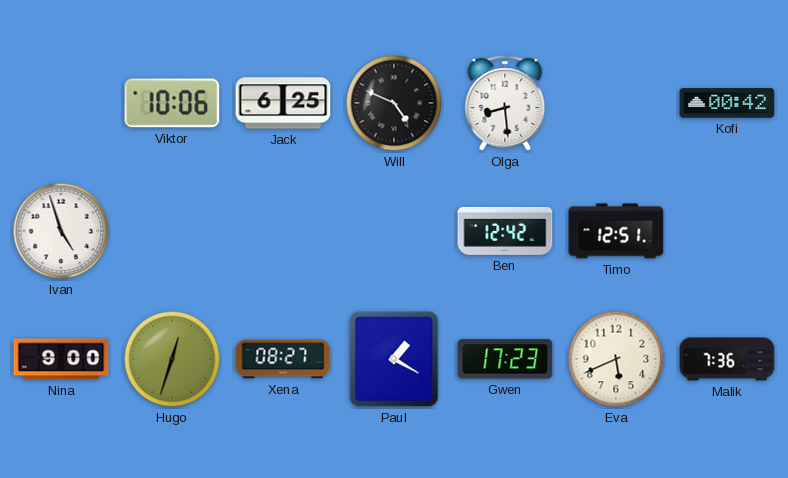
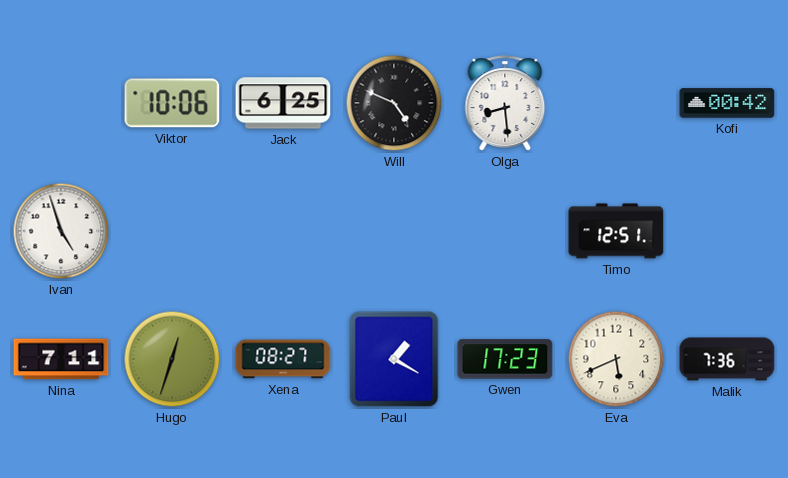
Ben: 12:42 -> none (505, 231)
Nina: 9:00 -> 7:11 (61, 359)
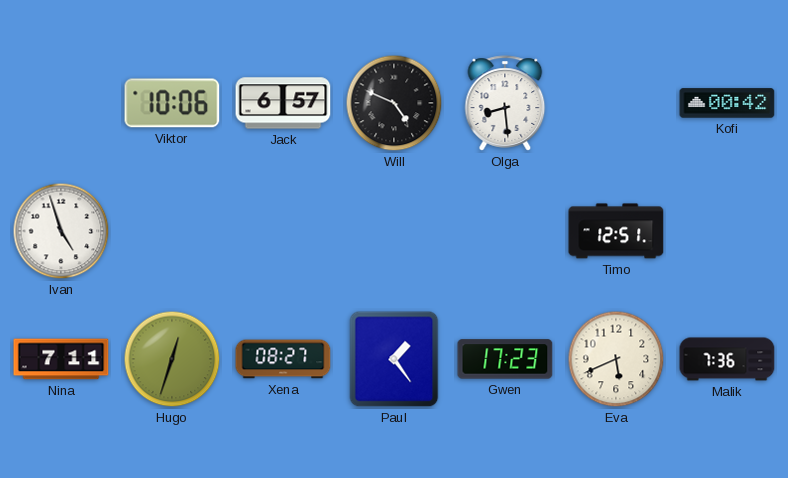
Jack: 6:25 -> 6:57 (283, 103)
Paul: 1:20 -> 1:24 (394, 359)
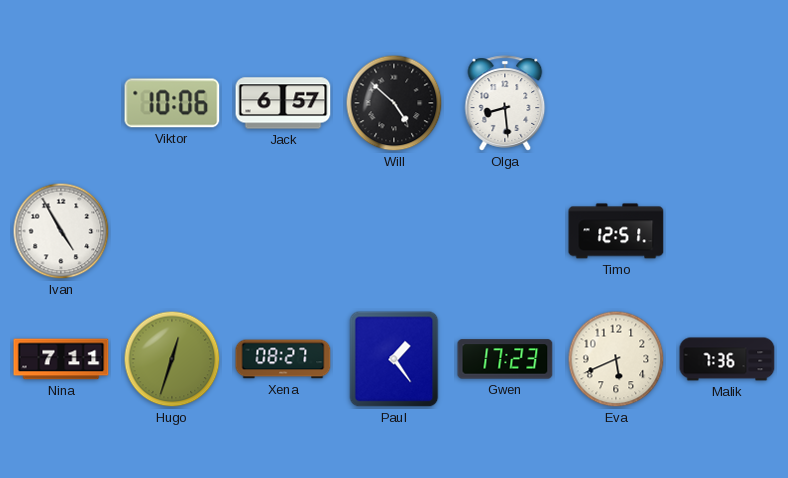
Will: 4:49 -> 4:52 (394, 103)
Kofi: 00:42 -> none (727, 103)
Ivan: 4:57 -> 4:55 (61, 231)
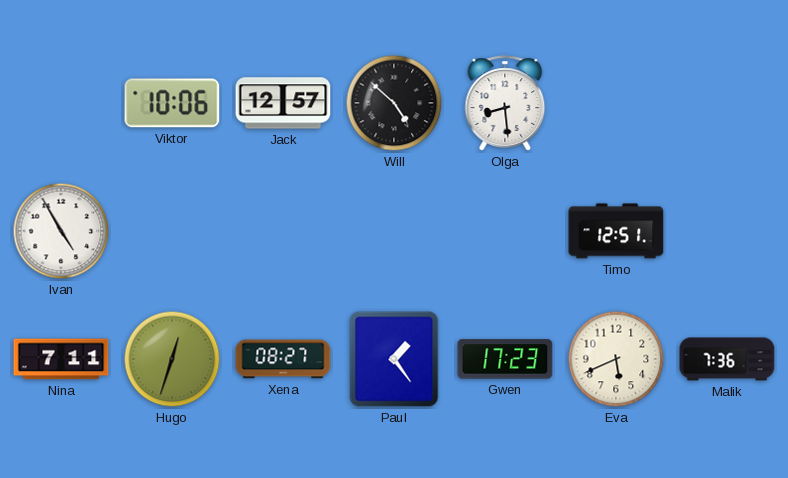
Jack: 6:57 -> 12:57 (283, 103)
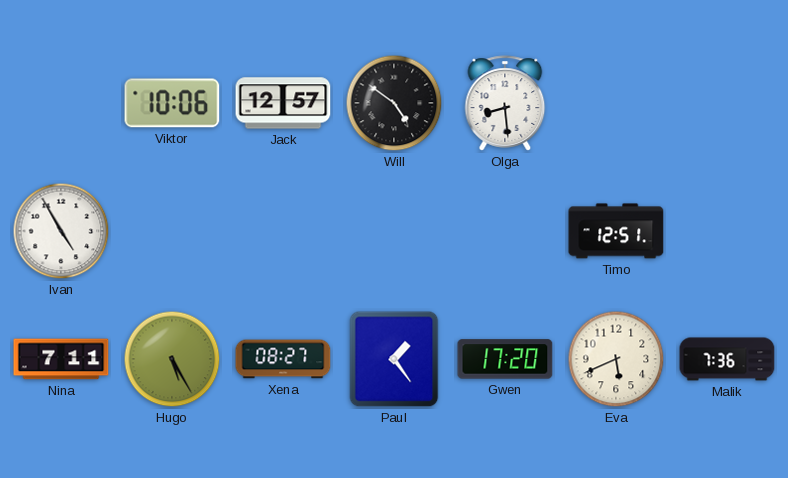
Will: 4:52 -> 4:51 (394, 103)
Hugo: 12:33 -> 5:25 (172, 359)
Gwen: 17:23 -> 17:20 (505, 359)
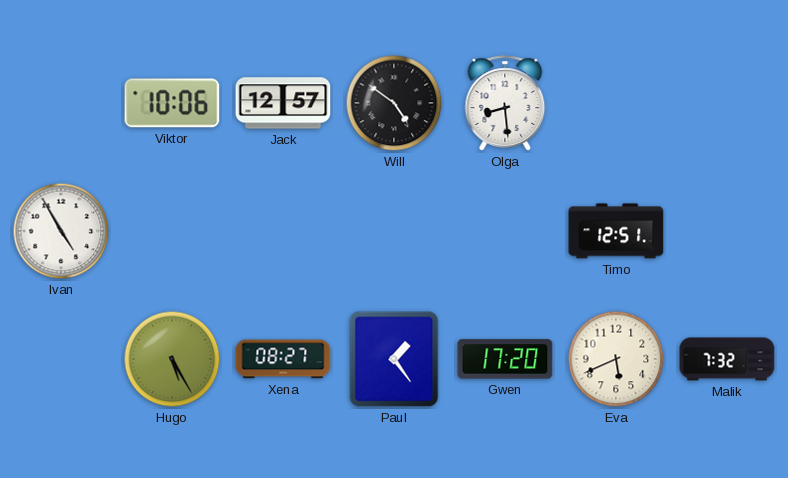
Nina: 7:11 -> none (61, 359)
Malik: 7:36 -> 7:32 (727, 359)
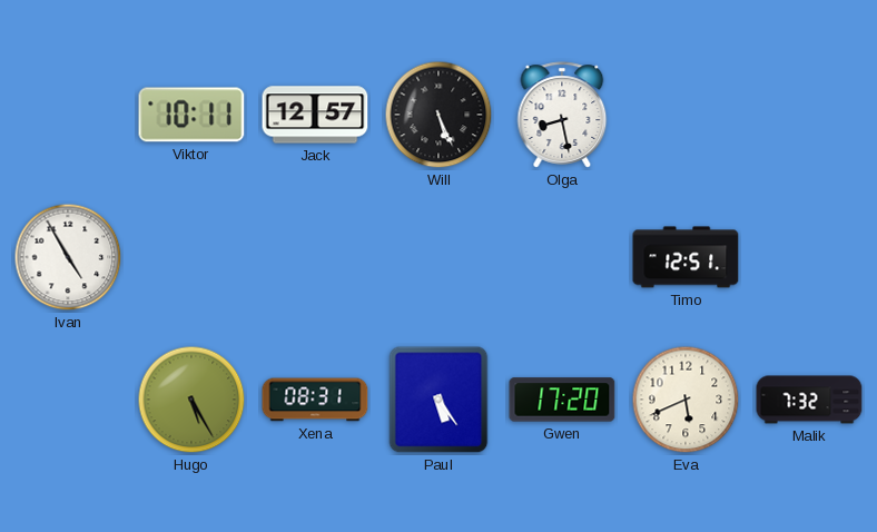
Viktor: 10:06 -> 10:11 (191, 115)
Will: 4:51 -> 5:26 (438, 115)
Olga: 8:29 -> 8:28 (562, 115)
Xena: 08:27 -> 08:31 (315, 400)
Paul: 1:24 -> 5:24 (438, 400)
